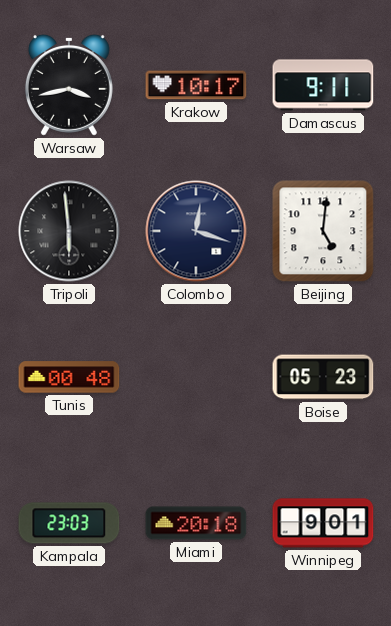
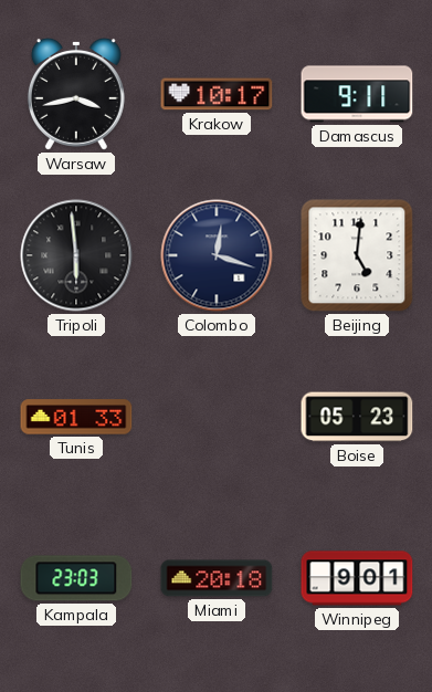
Tunis: 00:48 -> 01:33 (76, 417)
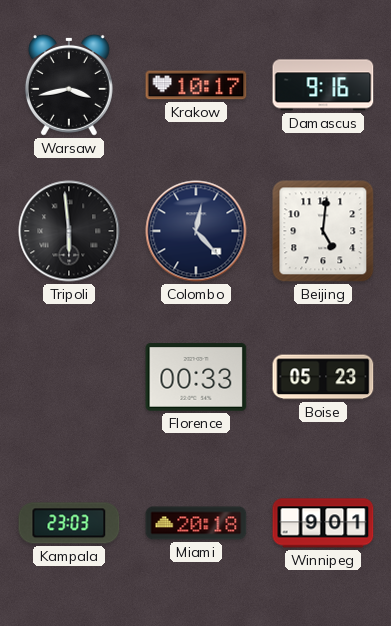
Damascus: 9:11 -> 9:16 (323, 85)
Colombo: 12:18 -> 12:23 (196, 231)
Tunis: 01:33 -> none (76, 417)
Florence: none -> 00:33 (196, 378)
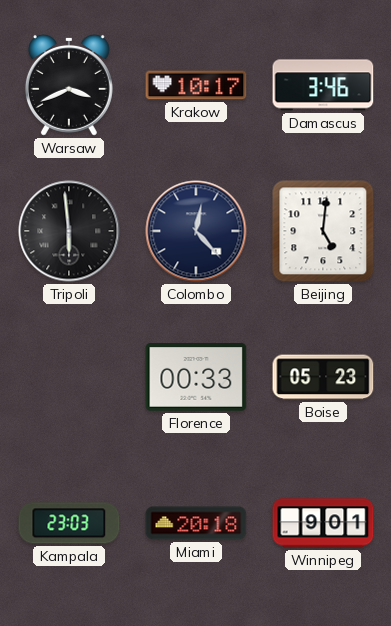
Warsaw: 3:43 -> 3:41 (69, 85)
Damascus: 9:16 -> 3:46 (323, 85)
